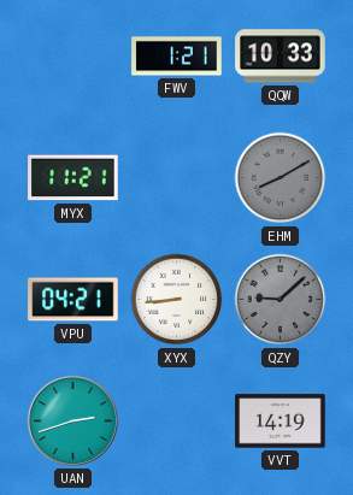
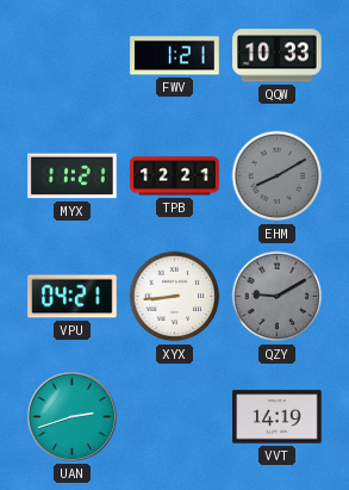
TPB: none -> 12:21 (175, 176)
QZY: 9:08 -> 9:10 (278, 297)
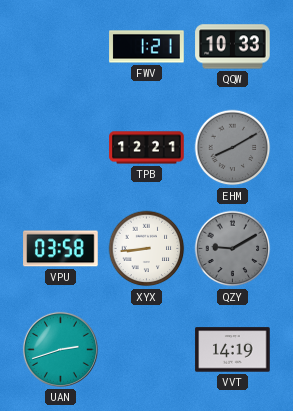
MYX: 11:21 -> none (73, 176)
VPU: 04:21 -> 03:58 (61, 249)
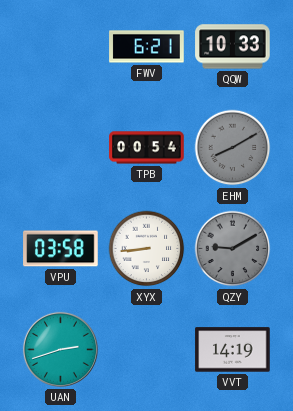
FWV: 1:21 -> 6:21 (147, 47)
TPB: 12:21 -> 00:54 (147, 148)
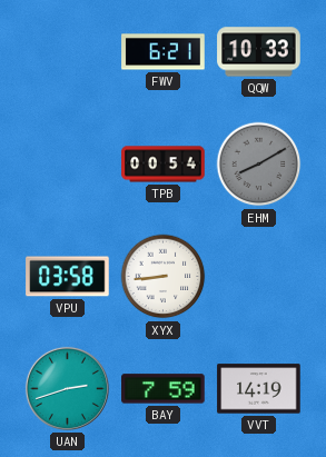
QZY: 9:10 -> none (233, 249)
BAY: none -> 7:59 (164, 389)
